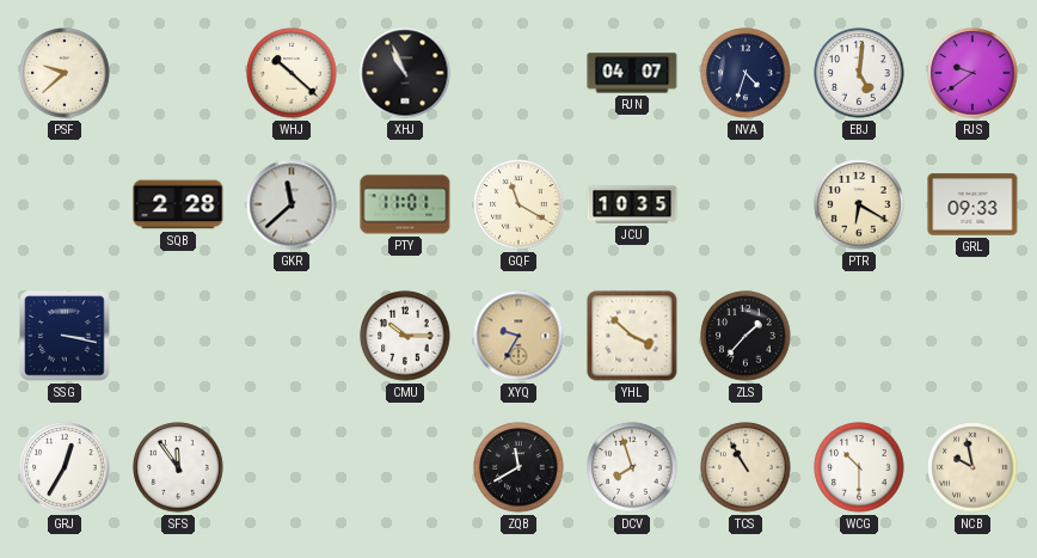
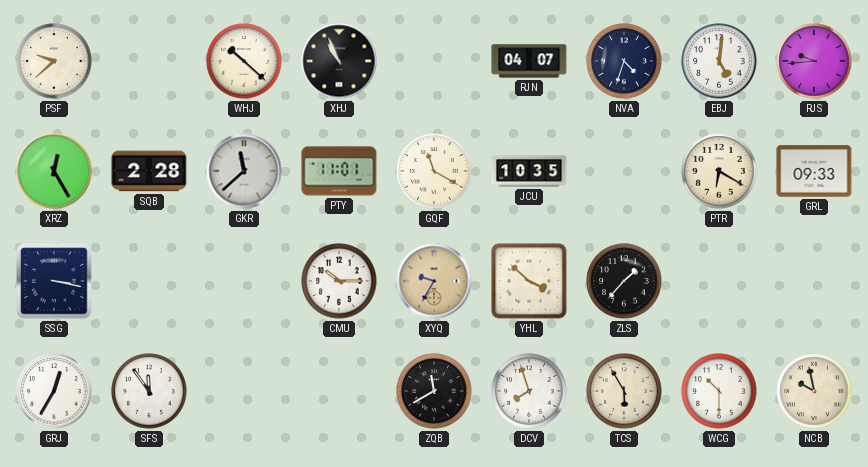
RJS: 9:39 -> 9:44 (814, 61)
XRZ: none -> 12:25 (54, 171)
TCS: 10:55 -> 5:55 (624, 391)
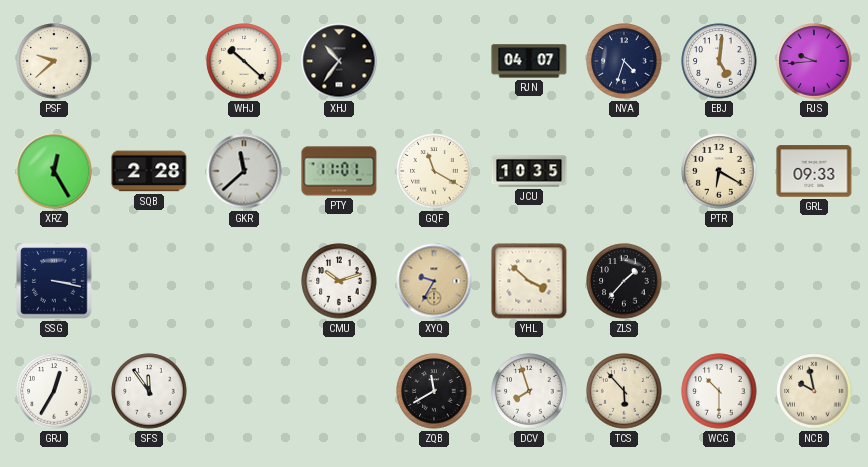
XHJ: 10:56 -> 10:36 (339, 61)
CMU: 10:15 -> 10:12 (339, 281)
TCS: 5:55 -> 5:53 (624, 391)
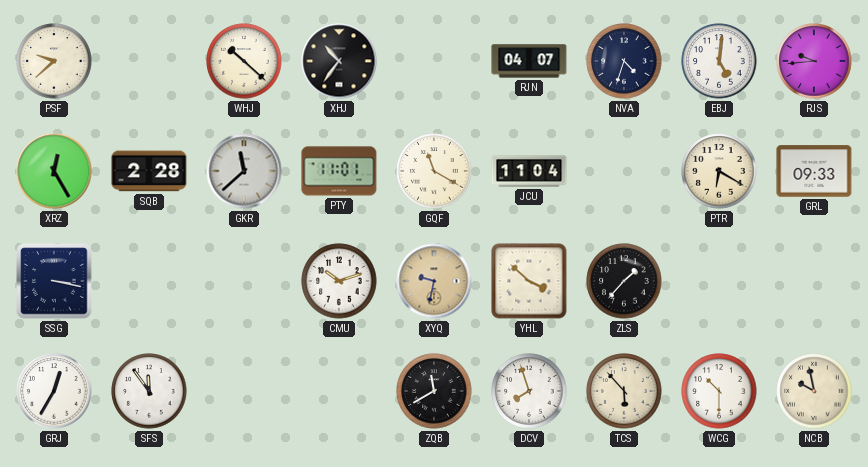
JCU: 10:35 -> 11:04 (529, 171)
XYQ: 9:35 -> 9:32 (434, 281)
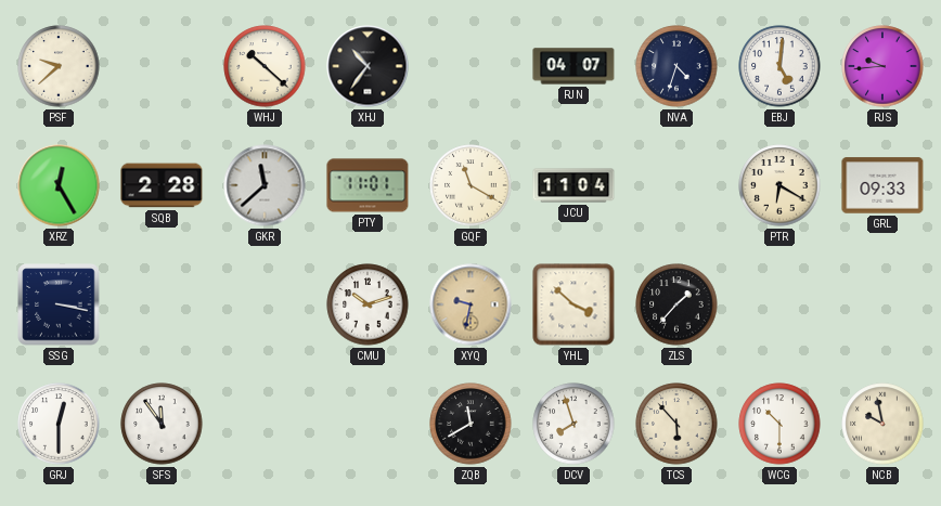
GRJ: 12:35 -> 12:30 (59, 424)
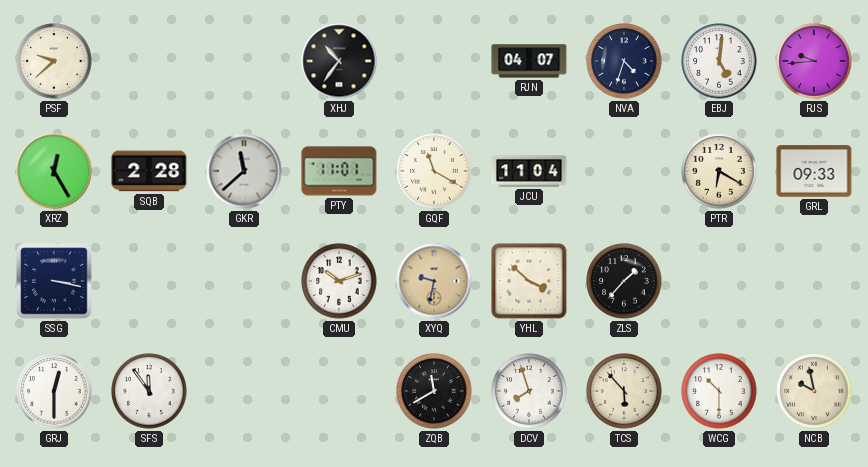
WHJ: 10:22 -> none (265, 66)
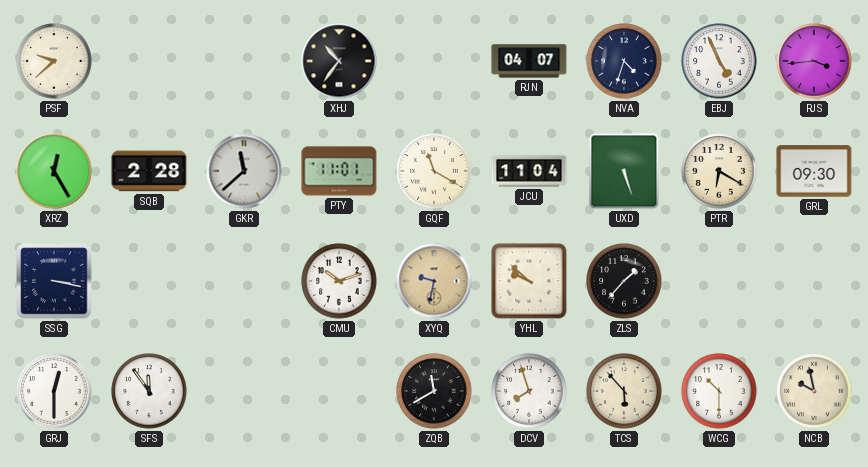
EBJ: 5:01 -> 4:56 (719, 61)
RJS: 9:44 -> 3:44 (814, 61)
UXD: none -> 5:27 (624, 171)
GRL: 09:33 -> 09:30 (814, 171)
YHL: 3:52 -> 9:52 (529, 281)
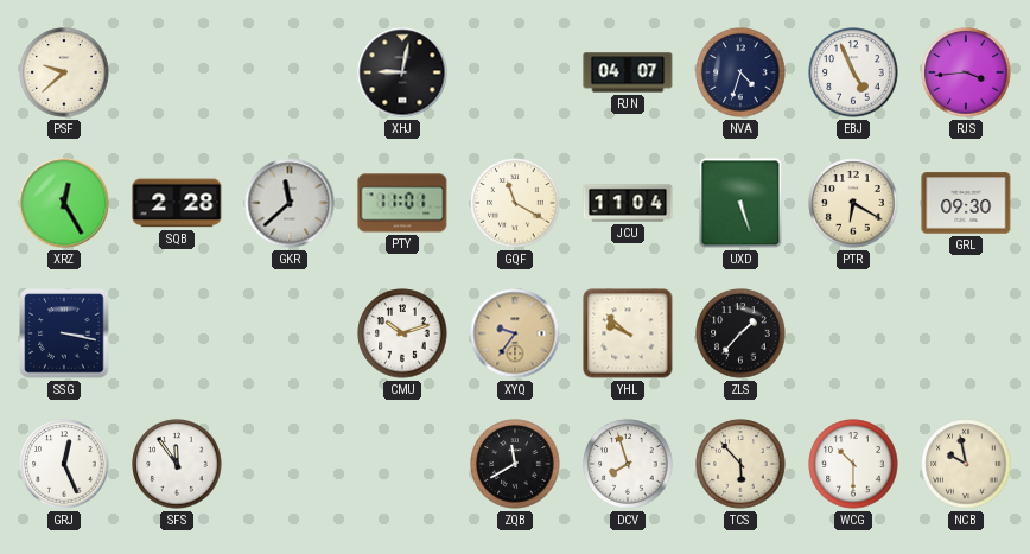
XHJ: 10:36 -> 9:02 (402, 72)
XYQ: 9:32 -> 9:36 (515, 333)
GRJ: 12:30 -> 12:26 (64, 464)
